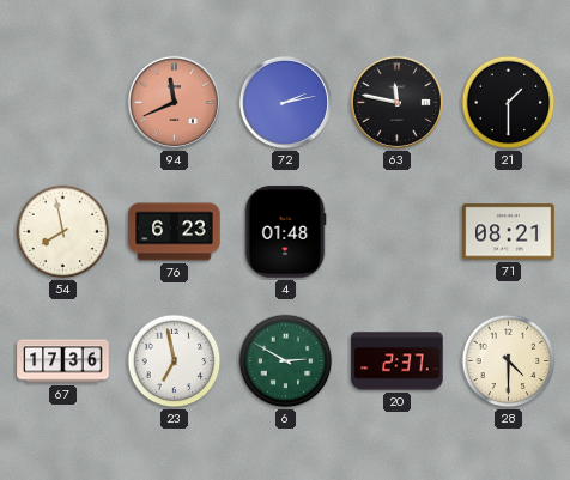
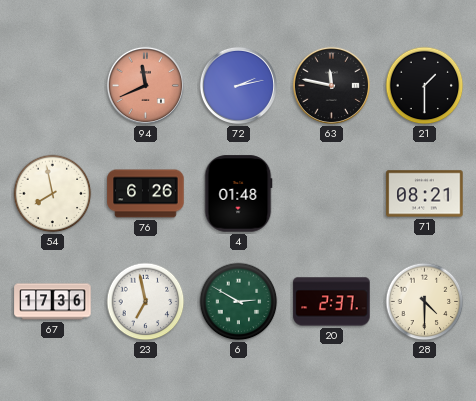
76: 6:23 -> 6:26 (146, 194)
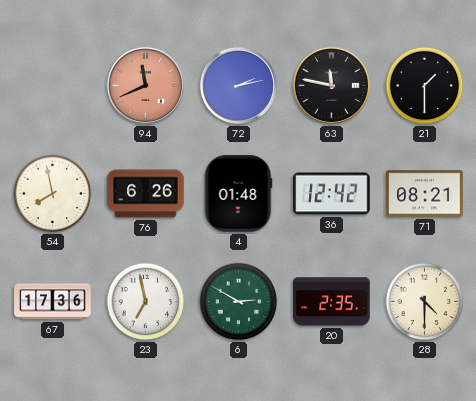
36: none -> 12:42 (332, 194)
20: 2:37 -> 2:35 (332, 302)
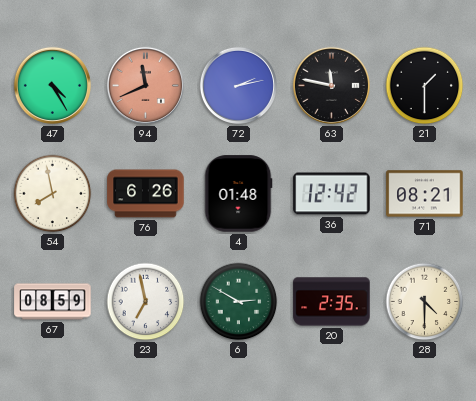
47: none -> 4:25 (52, 85)
67: 17:36 -> 08:59 (53, 302)
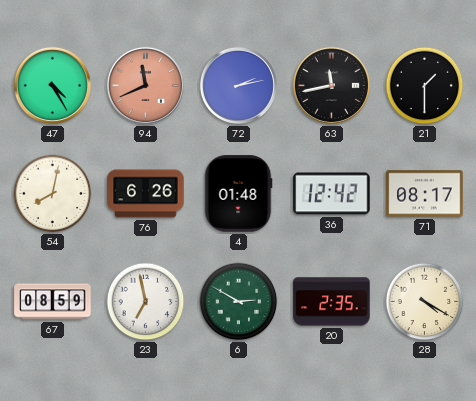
63: 11:47 -> 11:43 (331, 85)
54: 7:58 -> 8:02 (53, 194)
71: 08:21 -> 08:17 (425, 194)
28: 4:30 -> 4:20 (425, 302)
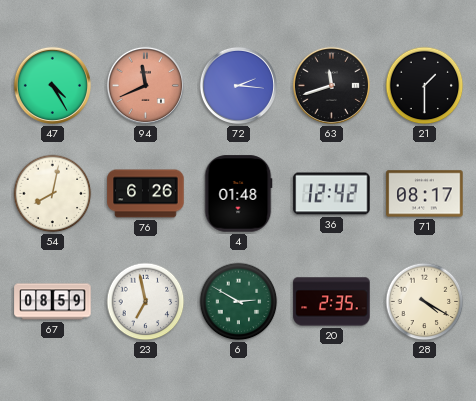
72: 2:13 -> 2:16 (238, 85)
63: 11:43 -> 11:42 (331, 85)
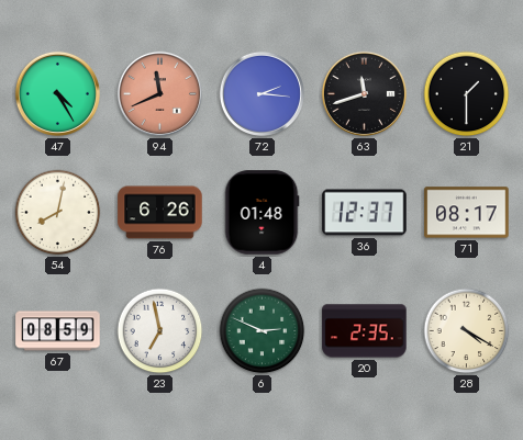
36: 12:42 -> 12:37 (365, 213)
6: 2:50 -> 2:49 (263, 331)
